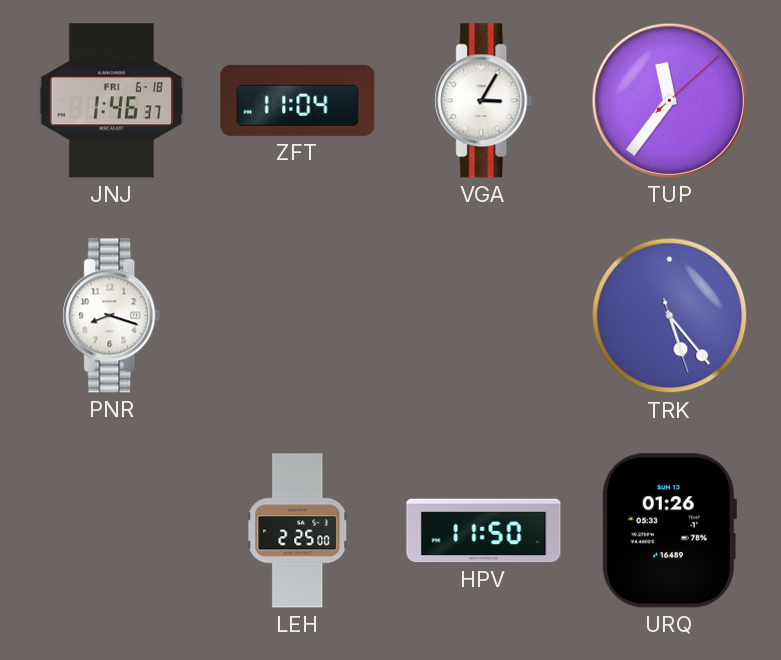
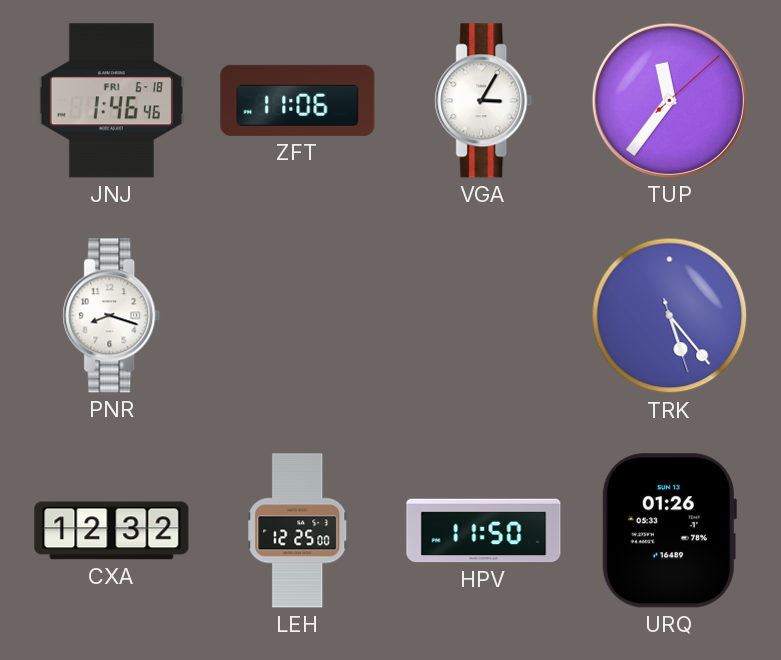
JNJ: 1:46:37 -> 1:46:46 (111, 101)
ZFT: 11:04 -> 11:06 (298, 100)
CXA: none -> 12:32 (112, 531)
LEH: 2:25 -> 12:25 (298, 531)
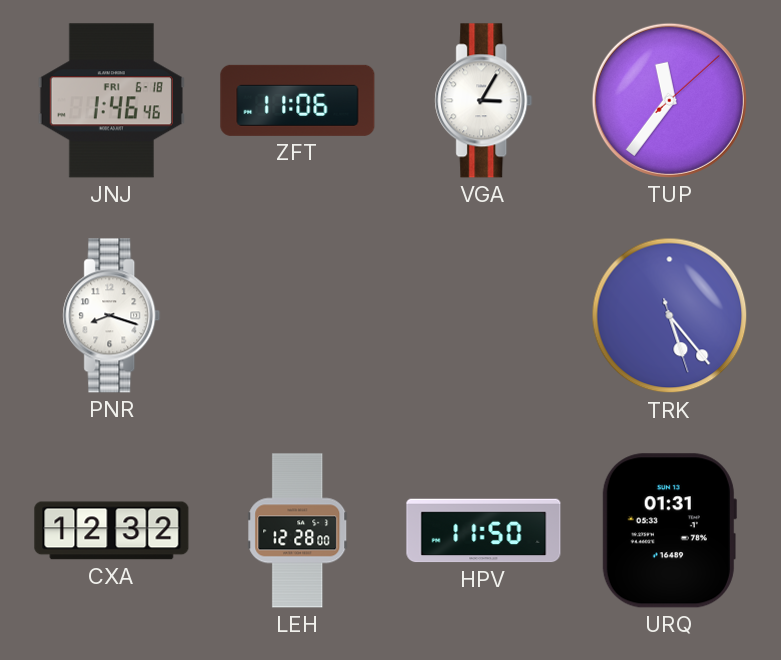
LEH: 12:25 -> 12:28 (298, 531)
URQ: 01:26 -> 01:31 (669, 531)
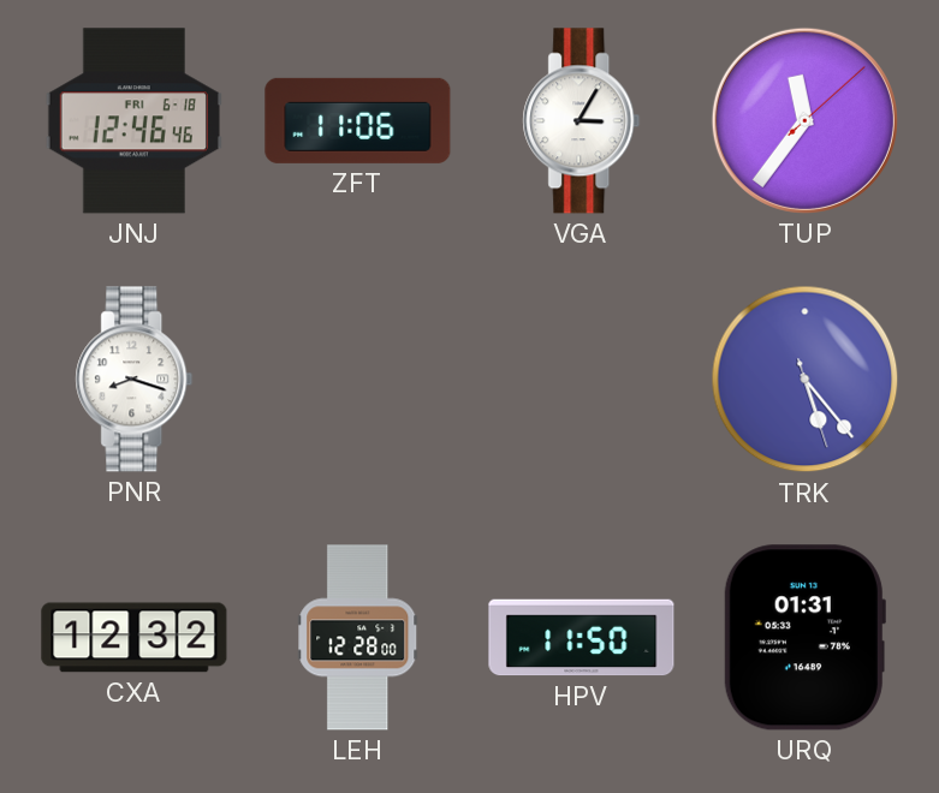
JNJ: 1:46 -> 12:46 (133, 121)
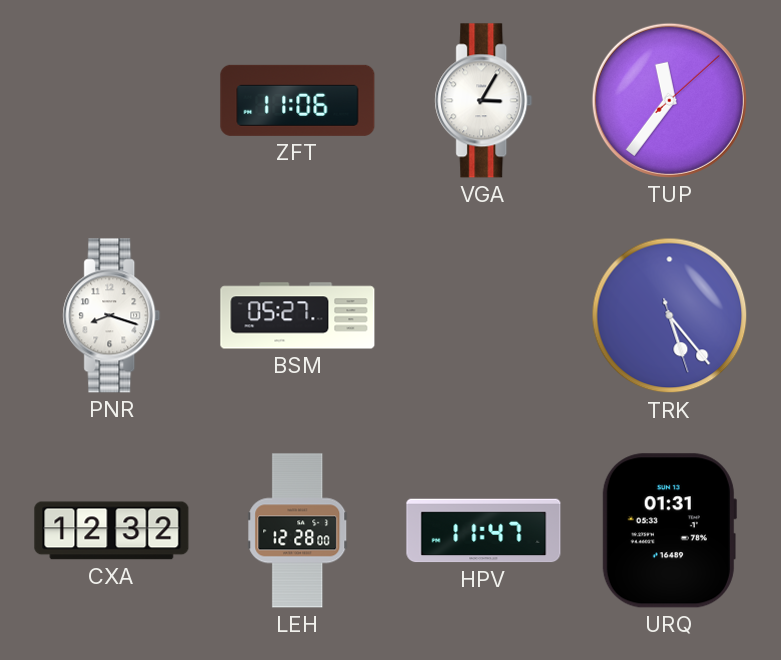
JNJ: 12:46 -> none (133, 121)
BSM: none -> 05:27 (298, 316)
HPV: 11:50 -> 11:47 (484, 531)
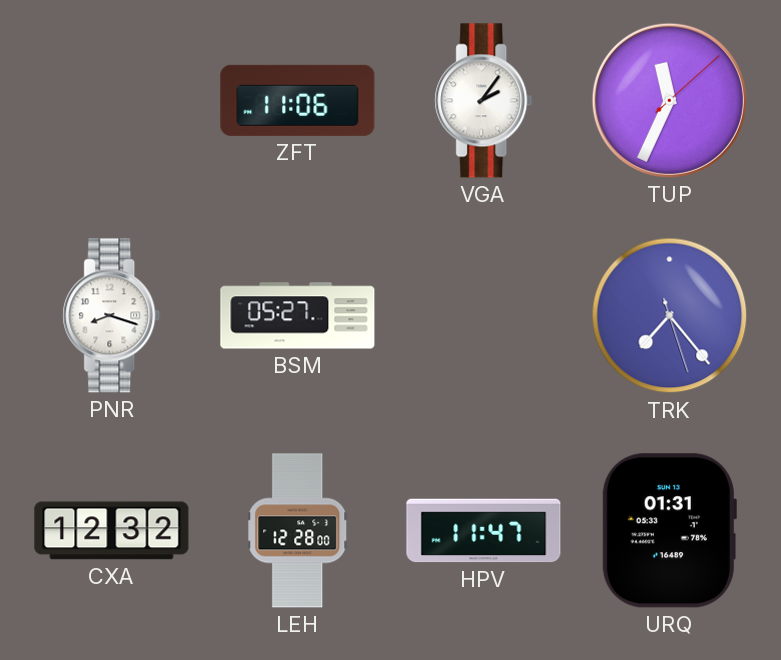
VGA: 3:05 -> 2:06 (484, 101)
TUP: 11:36 -> 11:34 (669, 100)
TRK: 5:23 -> 7:23 (670, 316)
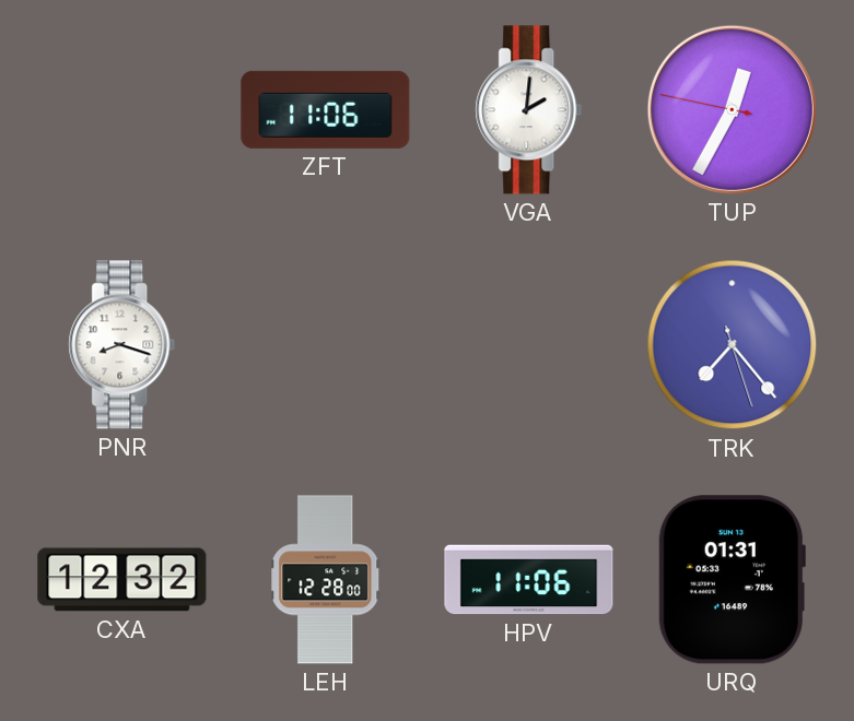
VGA: 2:06 -> 2:01 (529, 110)
TUP: 11:34 -> 12:34 (732, 109)
BSM: 05:27 -> none (298, 316)
HPV: 11:47 -> 11:06 (529, 580)
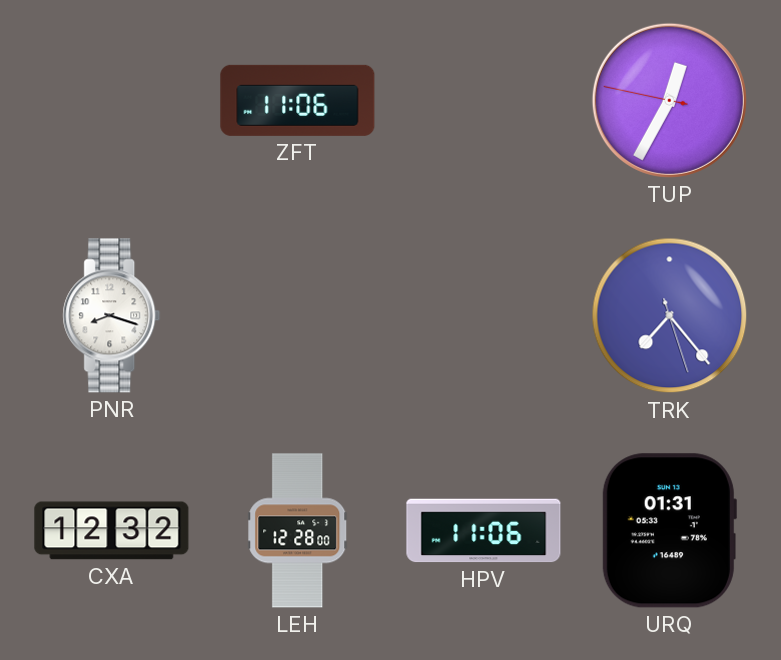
VGA: 2:01 -> none (529, 110)
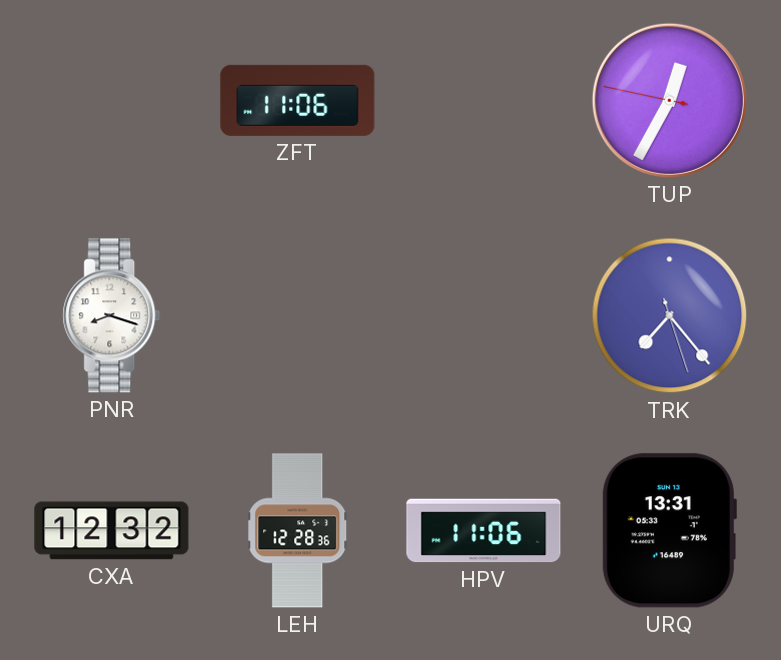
LEH: 12:28:00 -> 12:28:36 (298, 531)
URQ: 01:31 -> 13:31 (669, 531)
